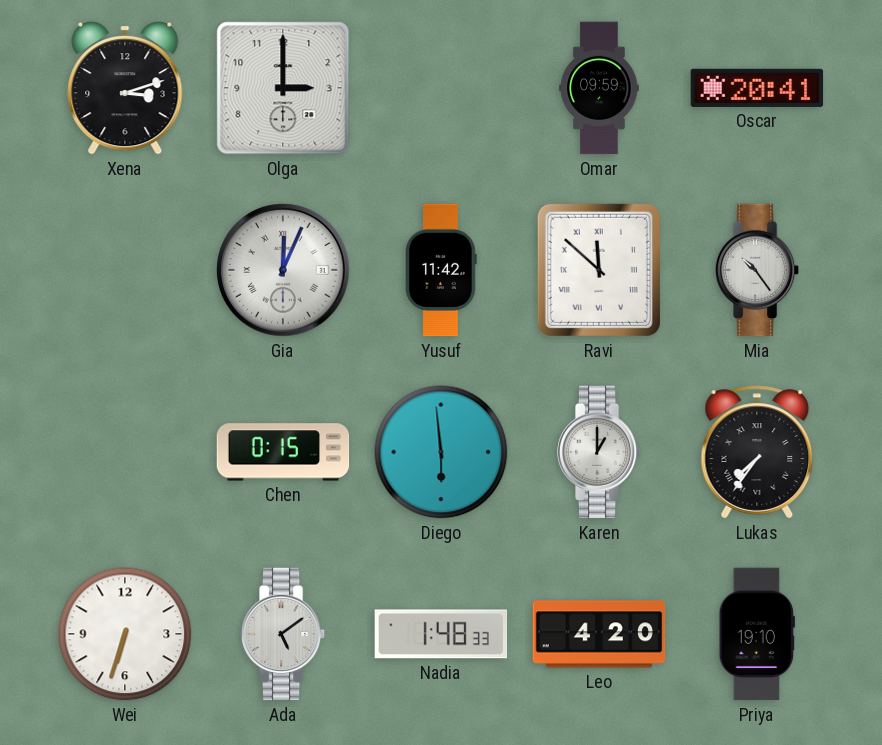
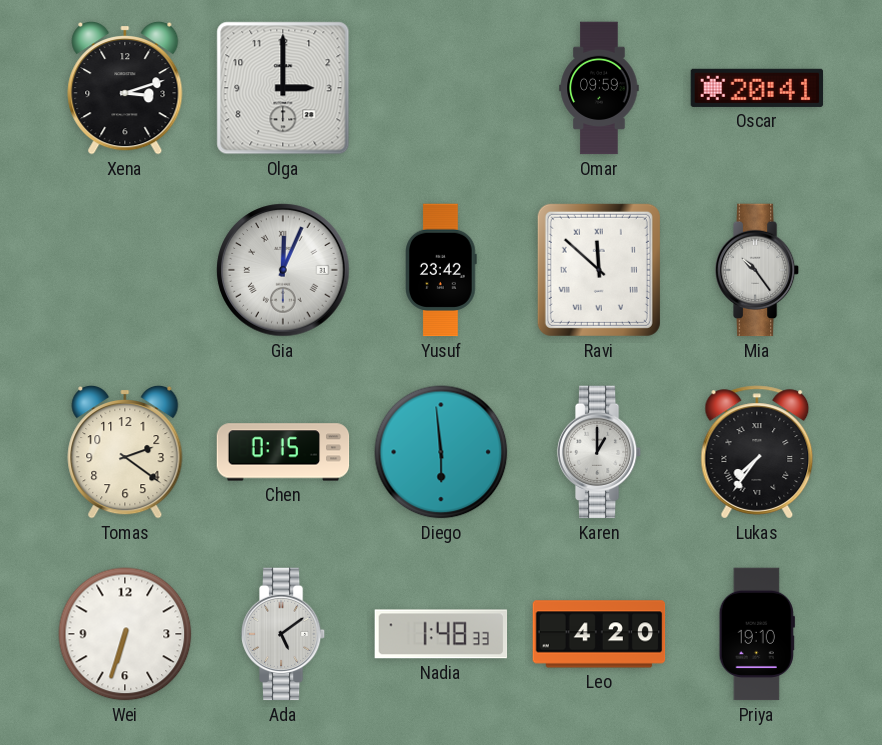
Yusuf: 11:42 -> 23:42 (442, 270)
Tomas: none -> 2:21 (125, 452)
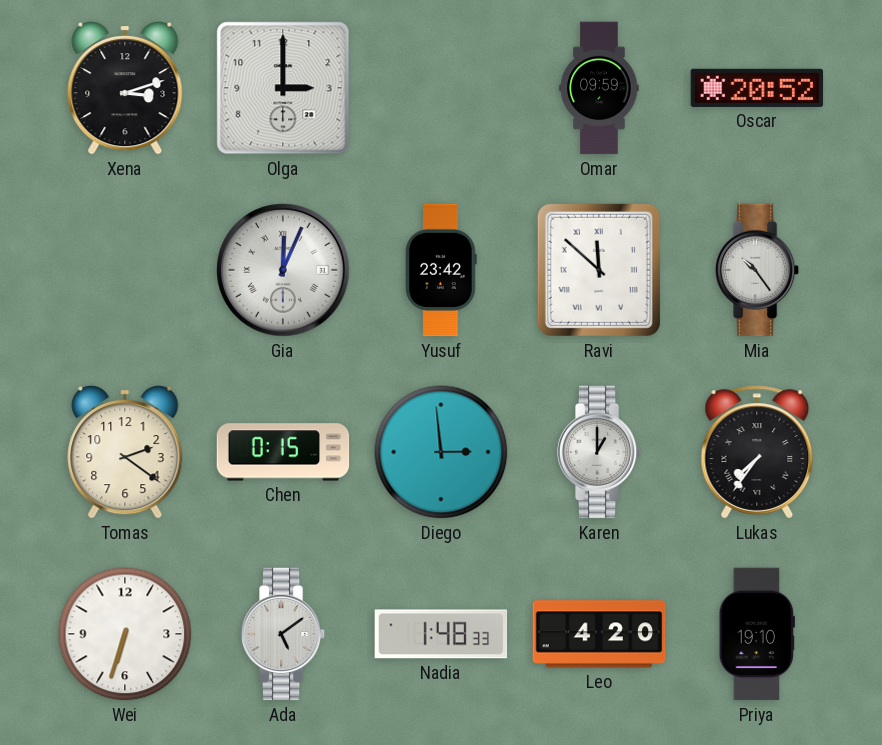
Oscar: 20:41 -> 20:52 (757, 88)
Diego: 5:59 -> 2:59 (441, 452)
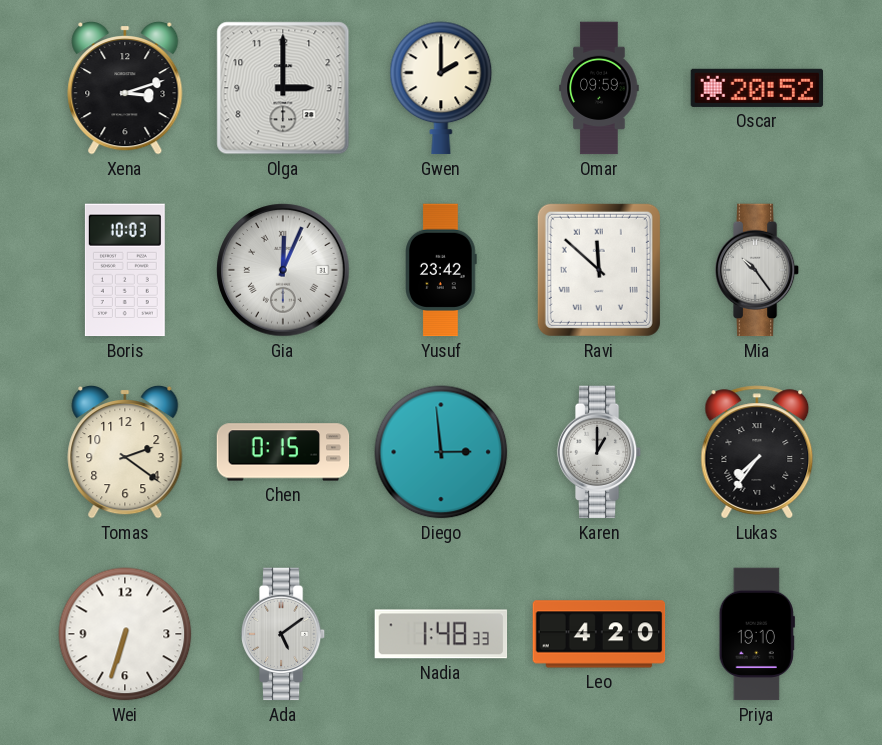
Gwen: none -> 2:00 (441, 88)
Boris: none -> 10:03 (125, 270)
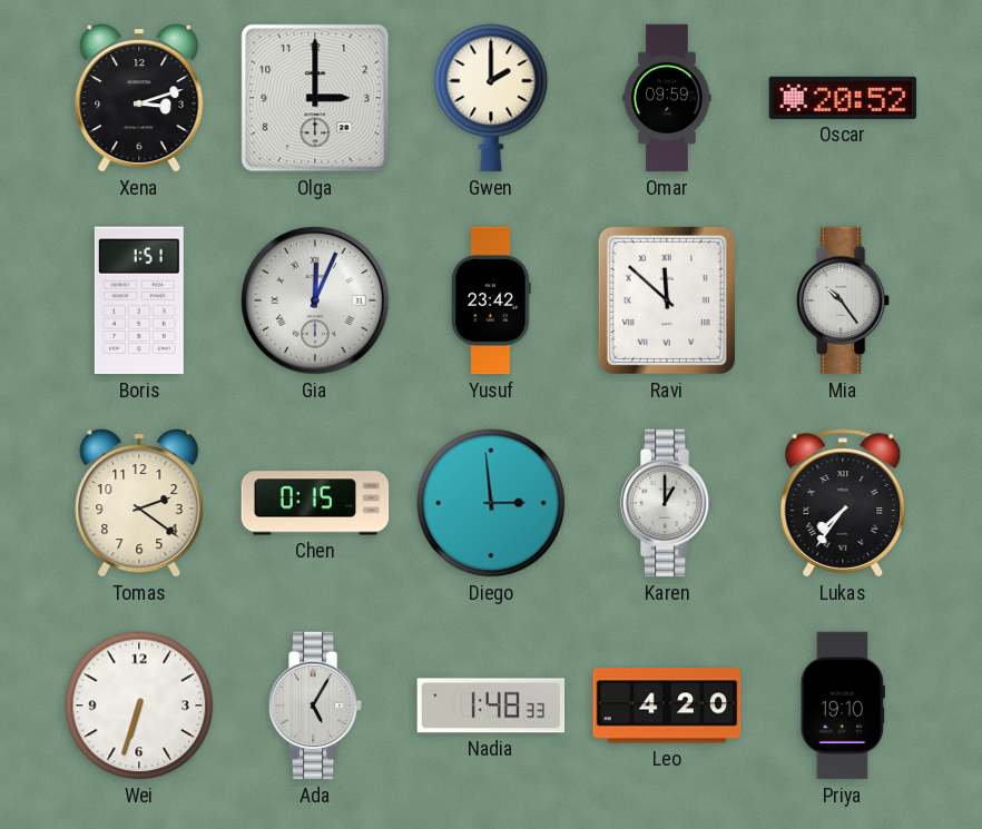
Boris: 10:03 -> 1:51 (139, 300)
Ada: 5:09 -> 5:05 (315, 705)
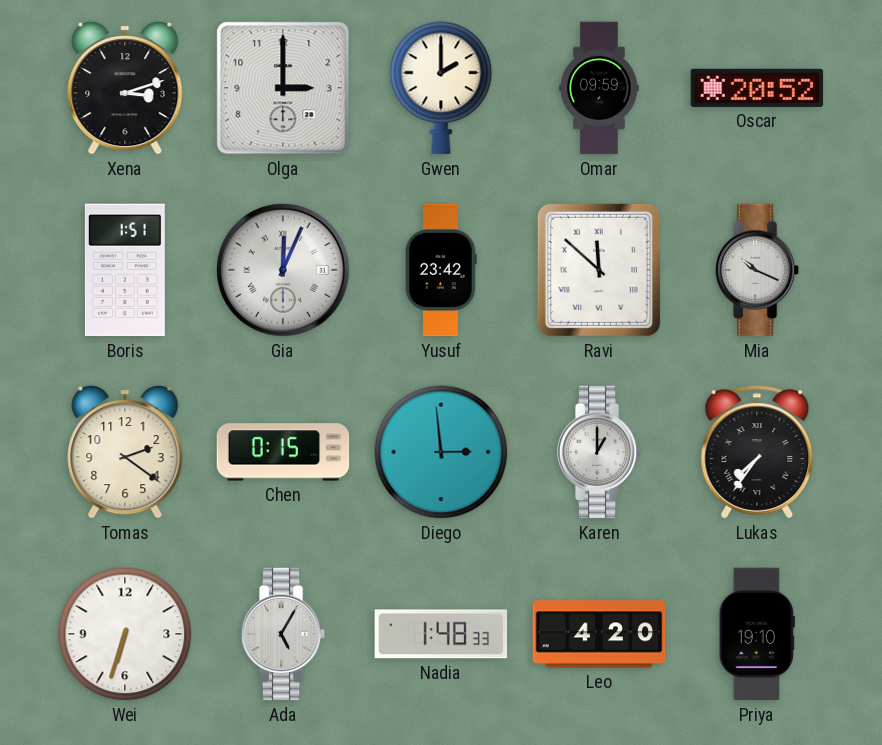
Mia: 10:24 -> 10:19 (757, 270)
